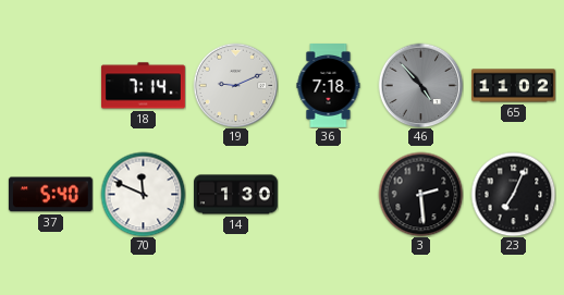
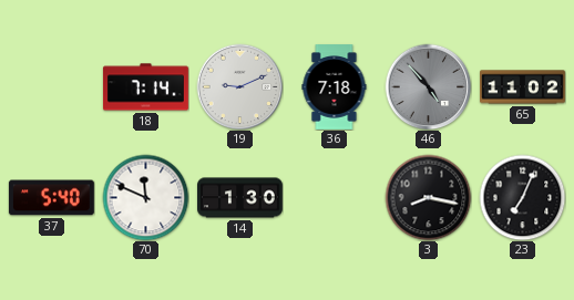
3: 2:29 -> 8:17 (428, 197)
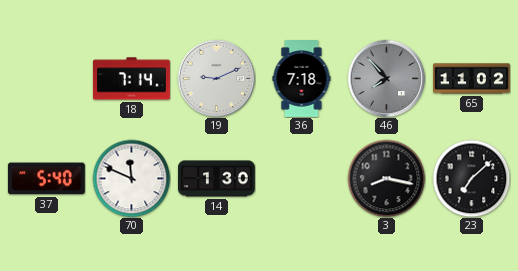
46: 4:53 -> 7:53 (386, 78)
23: 7:04 -> 7:08 (471, 178)
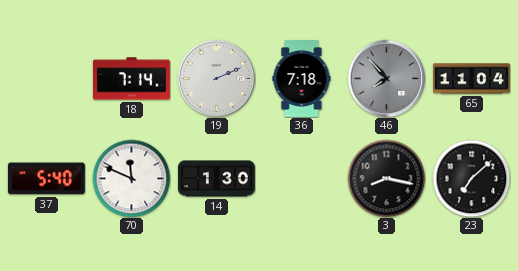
19: 9:11 -> 2:11 (216, 78)
65: 11:02 -> 11:04 (472, 79)
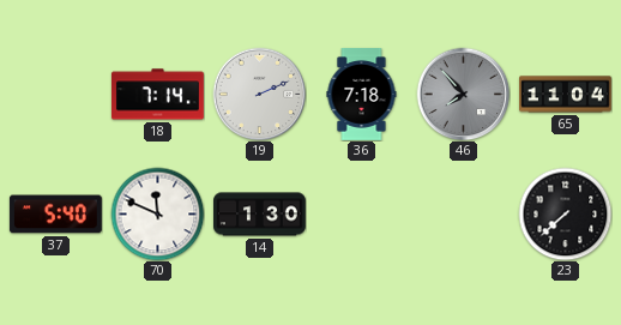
3: 8:17 -> none (386, 178)
23: 7:08 -> 7:38 (565, 213)
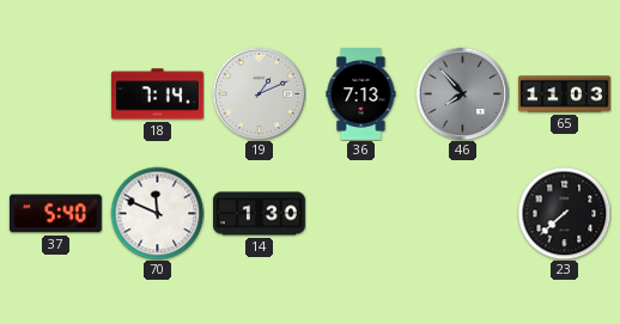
19: 2:11 -> 1:11 (259, 93)
36: 7:18 -> 7:13 (361, 94)
65: 11:04 -> 11:03 (565, 94)
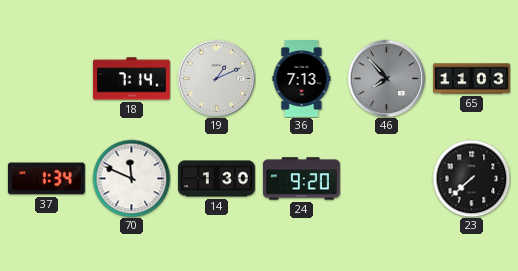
37: 5:40 -> 1:34 (46, 179)
24: none -> 9:20 (301, 179)
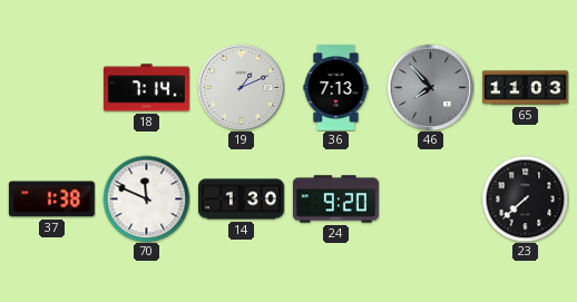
37: 1:34 -> 1:38 (51, 199)
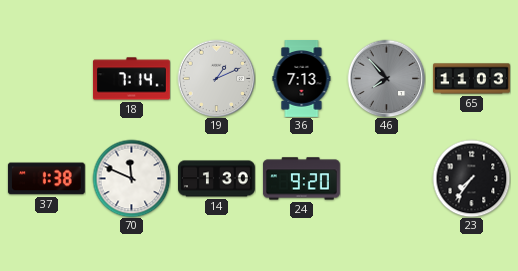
23: 7:38 -> 7:36 (471, 178)
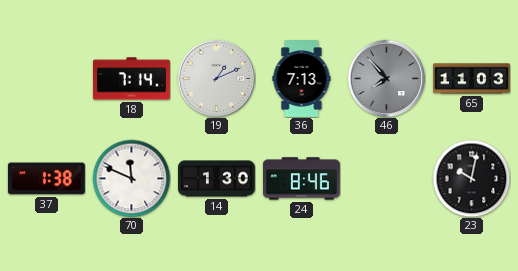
24: 9:20 -> 8:46 (301, 179)
23: 7:36 -> 10:02 (471, 178)
